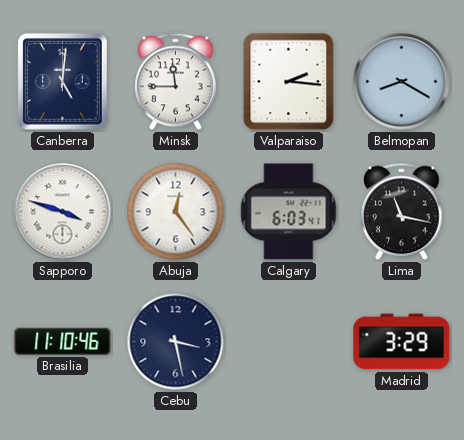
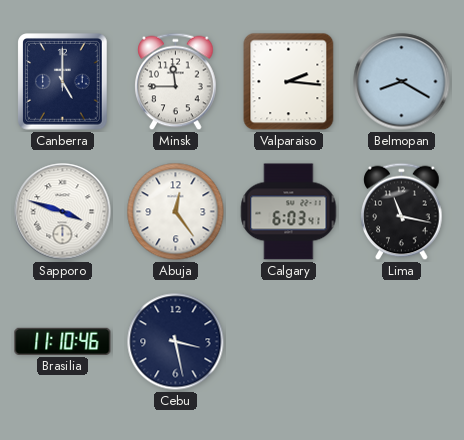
Canberra: 5:01 -> 5:00 (63, 82)
Madrid: 3:29 -> none (402, 342)
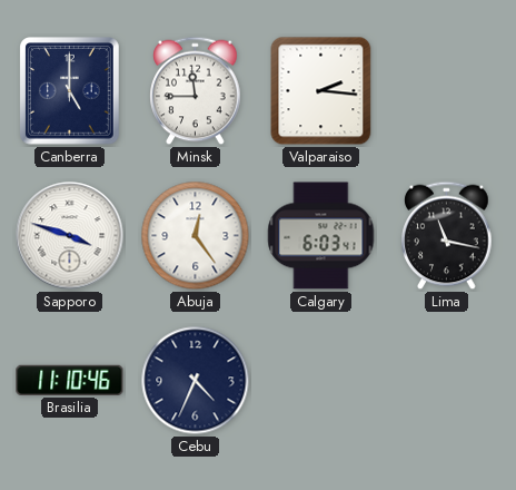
Belmopan: 8:20 -> none (402, 82)
Cebu: 3:28 -> 4:34 (196, 381)
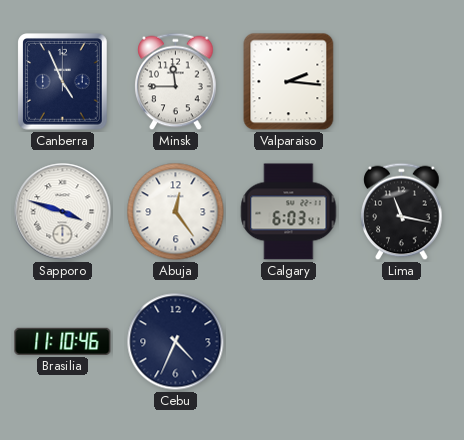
Canberra: 5:00 -> 4:56 (63, 82)
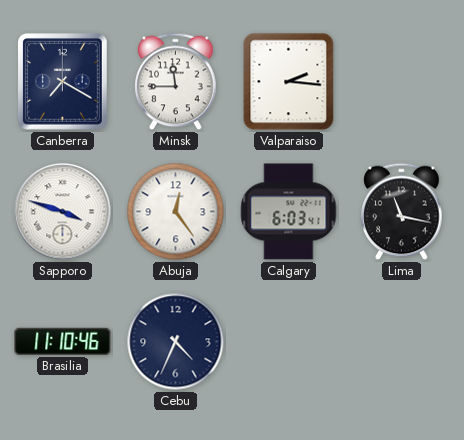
Canberra: 4:56 -> 7:20 (63, 82)
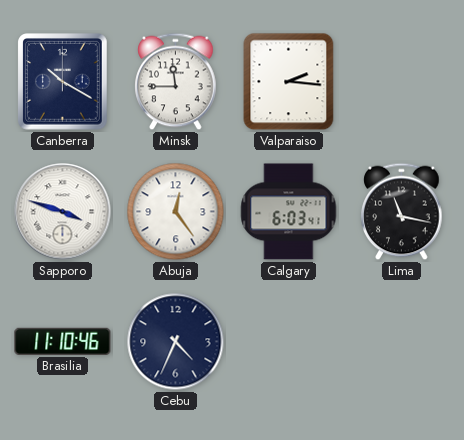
Canberra: 7:20 -> 10:20 (63, 82)
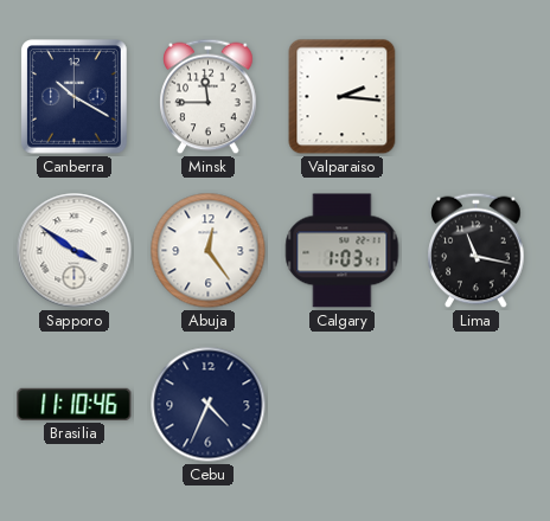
Sapporo: 3:48 -> 3:51 (75, 251)
Calgary: 6:03 -> 1:03 (343, 251)
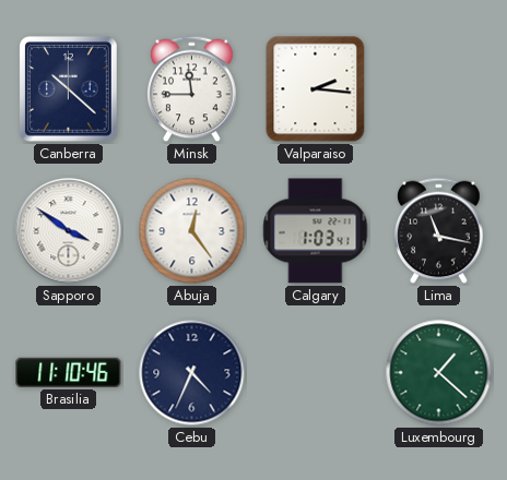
Canberra: 10:20 -> 10:22 (69, 89)
Luxembourg: none -> 1:22 (439, 373)
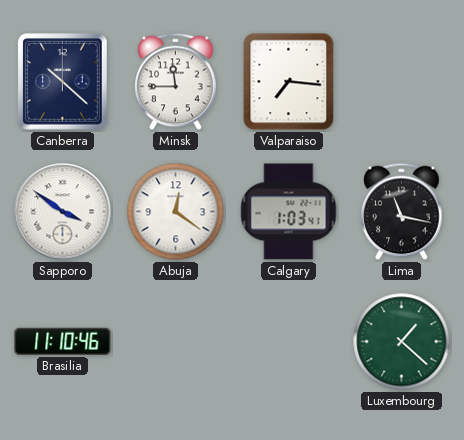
Valparaiso: 2:16 -> 7:16 (289, 82)
Abuja: 12:24 -> 12:21 (176, 212)
Cebu: 4:34 -> none (192, 373)
